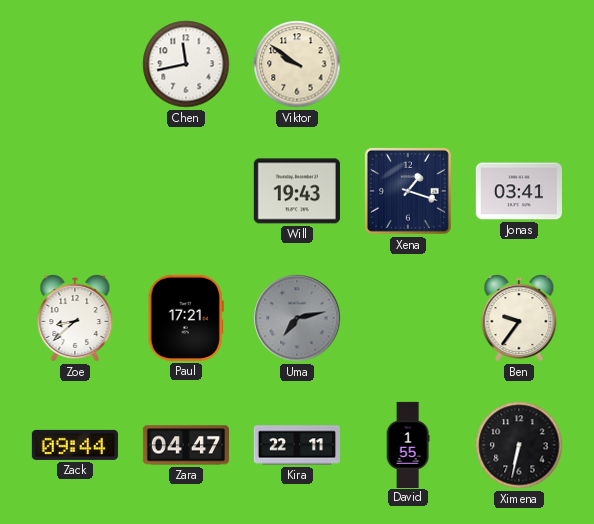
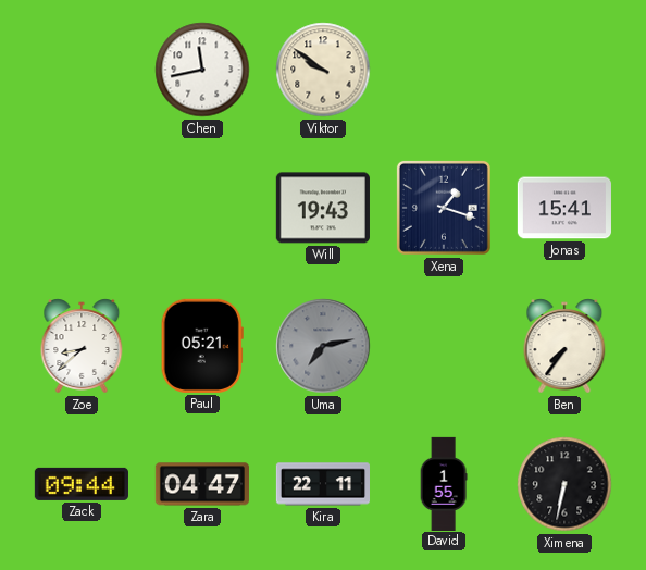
Jonas: 03:41 -> 15:41 (564, 208)
Paul: 17:21 -> 05:21 (202, 346)
Ben: 9:36 -> 7:36 (564, 346)
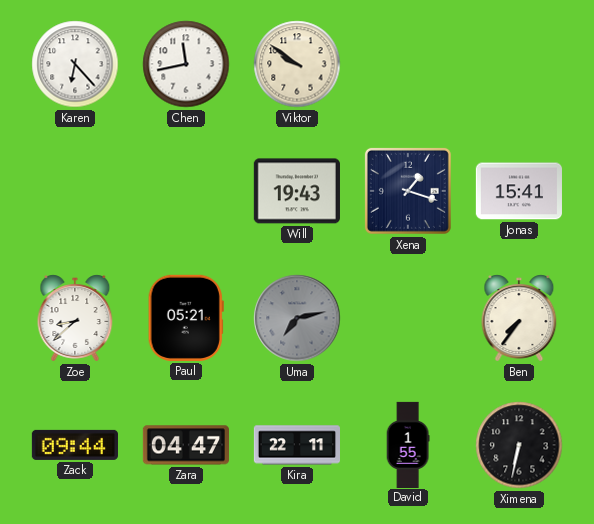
Karen: none -> 6:23 (75, 64)
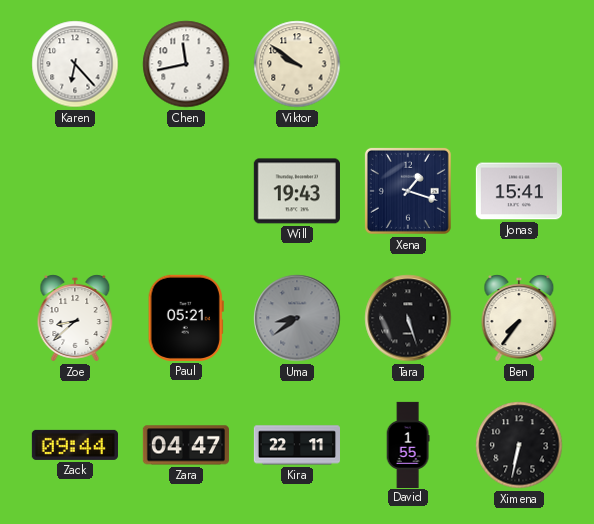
Uma: 7:13 -> 8:39 (297, 318)
Tara: none -> 5:27 (408, 318)
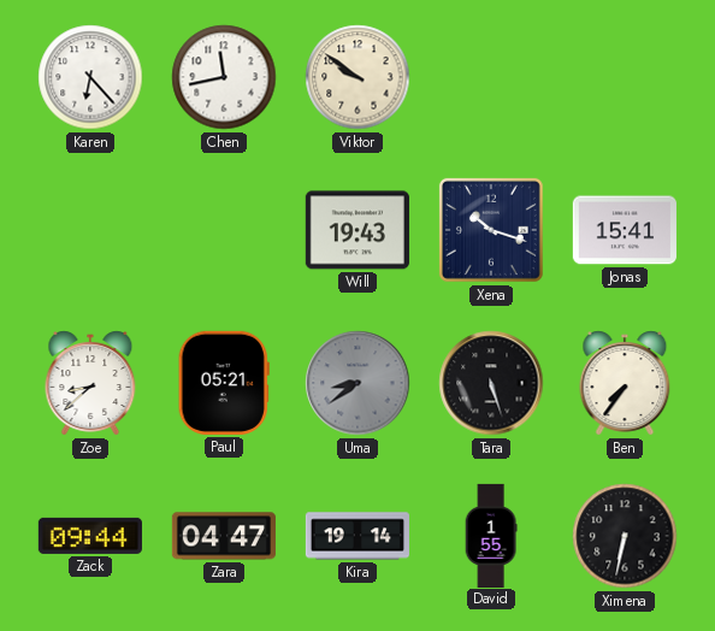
Xena: 1:18 -> 10:18 (491, 230)
Kira: 22:11 -> 19:14 (356, 536)
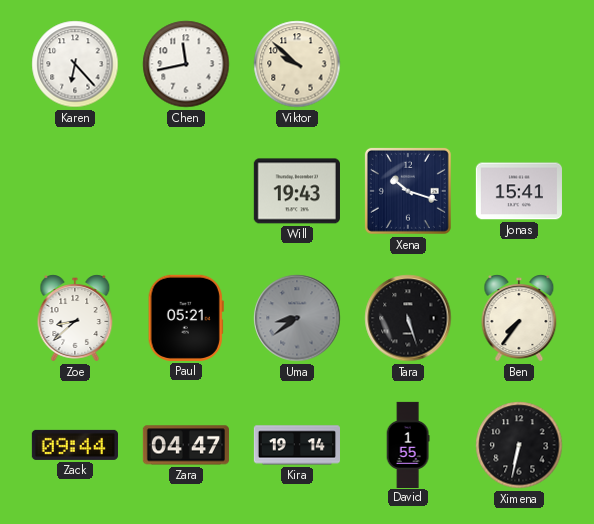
Viktor: 9:51 -> 9:52 (297, 64)
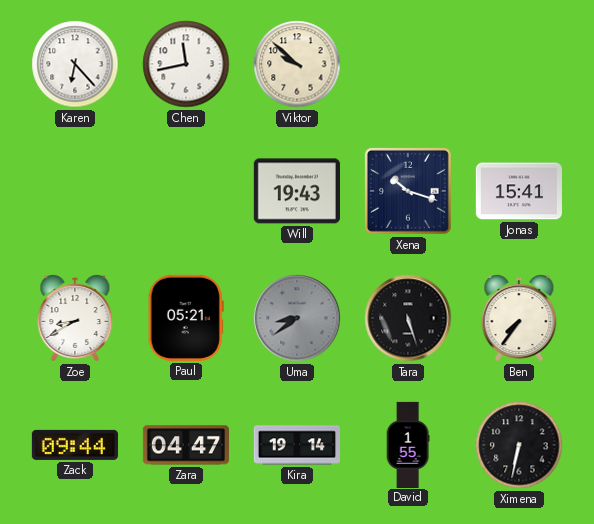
Zoe: 8:38 -> 8:40 (75, 318)
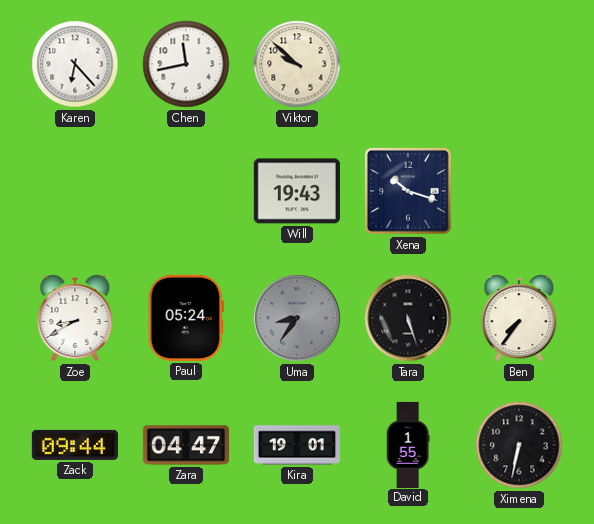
Jonas: 15:41 -> none (519, 191)
Paul: 05:21 -> 05:24 (186, 318)
Uma: 8:39 -> 8:36 (297, 318)
Kira: 19:14 -> 19:01 (296, 445)
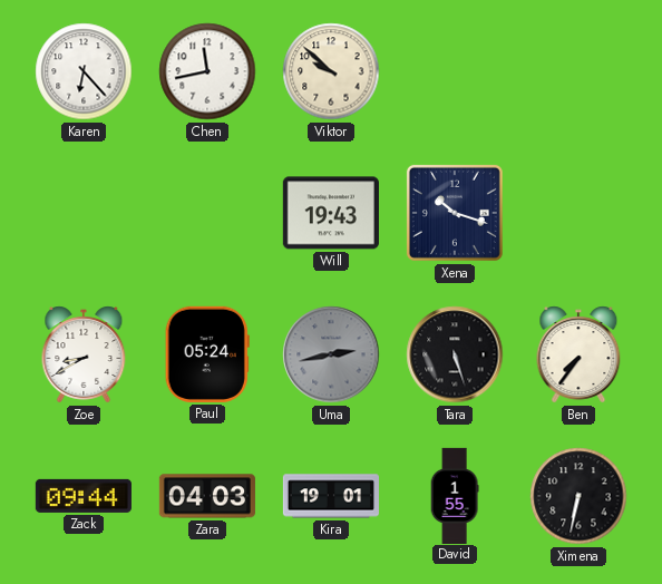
Uma: 8:36 -> 2:43 (331, 354)
Zara: 04:47 -> 04:03 (207, 496)
